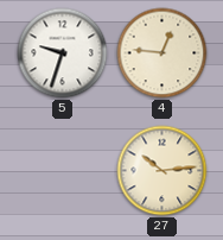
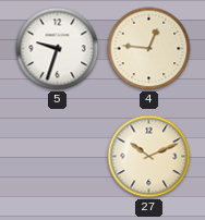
27: 10:14 -> 10:11 (149, 157)
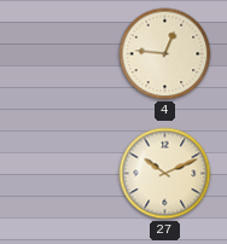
5: 9:33 -> none (58, 49)
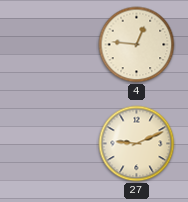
27: 10:11 -> 9:11 (137, 144)
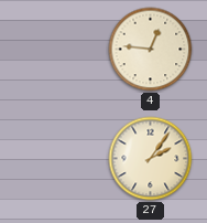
27: 9:11 -> 2:06 (151, 159)
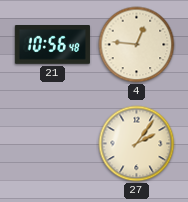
21: none -> 10:56 (52, 45)
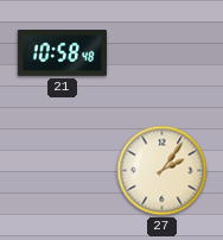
21: 10:56 -> 10:58 (62, 53)
4: 12:46 -> none (137, 45)
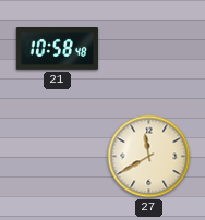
27: 2:06 -> 11:40 (149, 157)
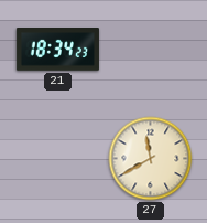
21: 10:58 -> 18:34 (57, 50)
